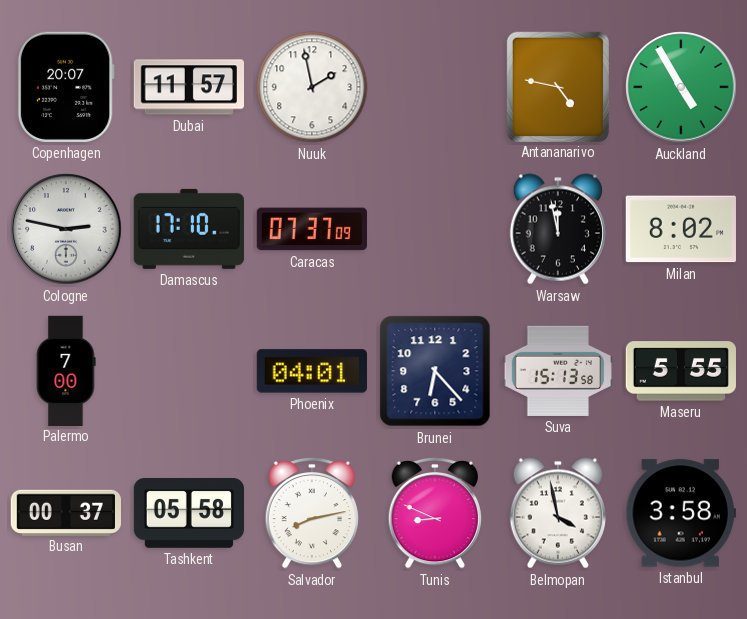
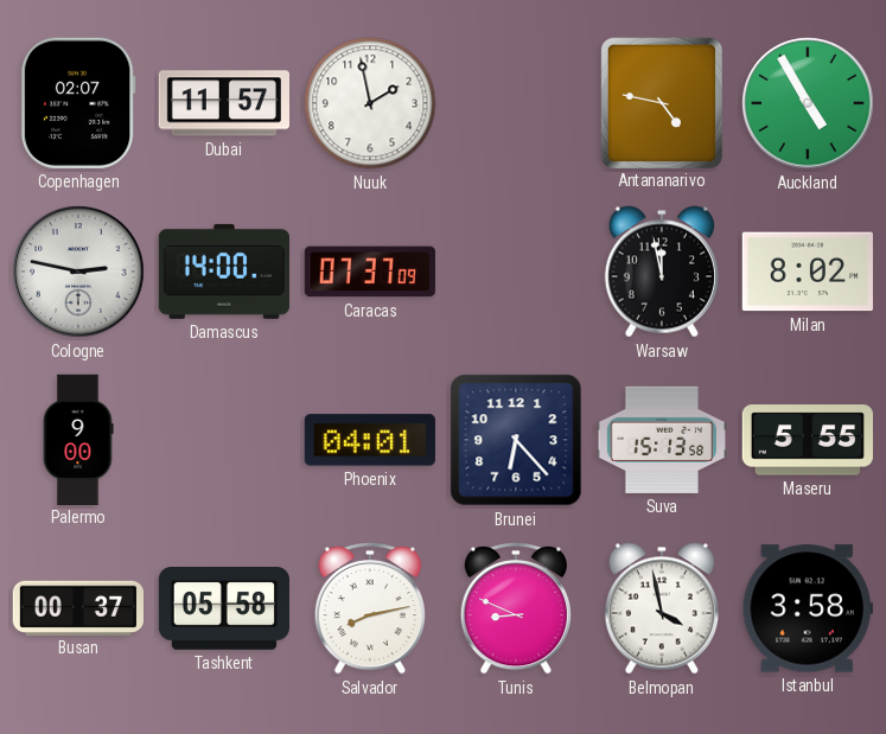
Copenhagen: 20:07 -> 02:07 (78, 103)
Damascus: 17:10 -> 14:00 (224, 272)
Palermo: 7:00 -> 9:00 (78, 439)
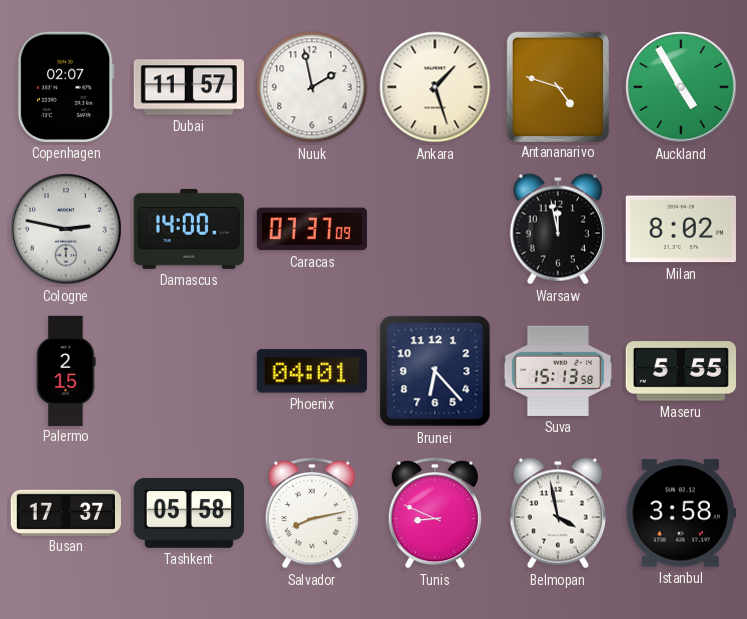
Ankara: none -> 1:27 (435, 87)
Antananarivo: 4:47 -> 4:48 (558, 86)
Palermo: 9:00 -> 2:15 (66, 370)
Busan: 00:37 -> 17:37 (65, 512)
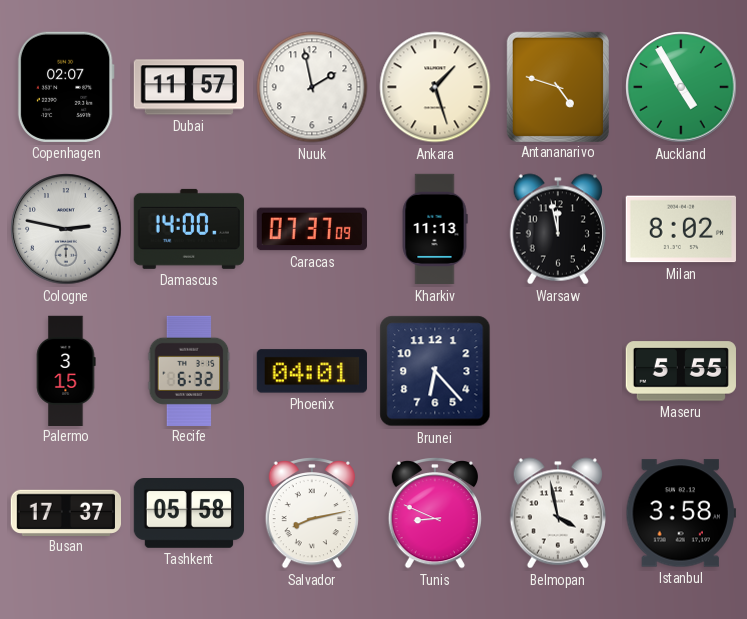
Kharkiv: none -> 11:13 (435, 229)
Palermo: 2:15 -> 3:15 (66, 370)
Recife: none -> 6:32 (189, 370)
Suva: 15:13 -> none (557, 371)
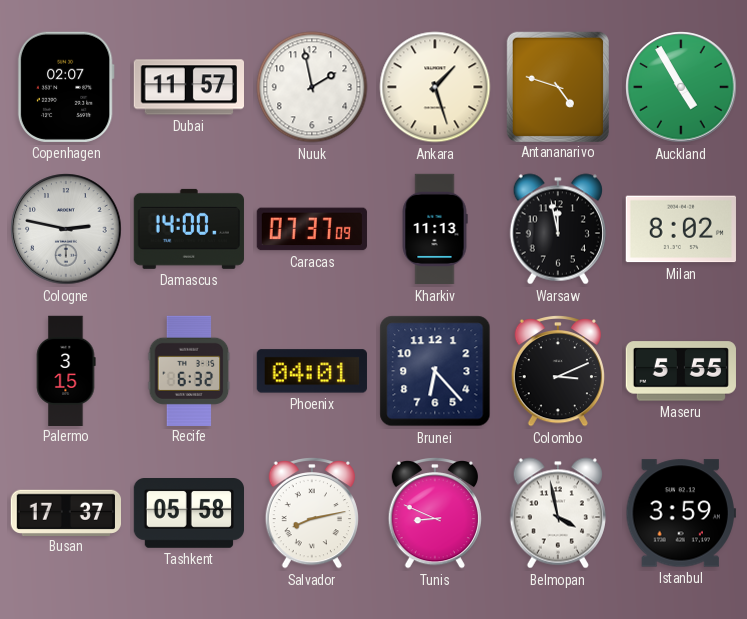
Colombo: none -> 3:11 (557, 371)
Istanbul: 3:58 -> 3:59 (681, 513)
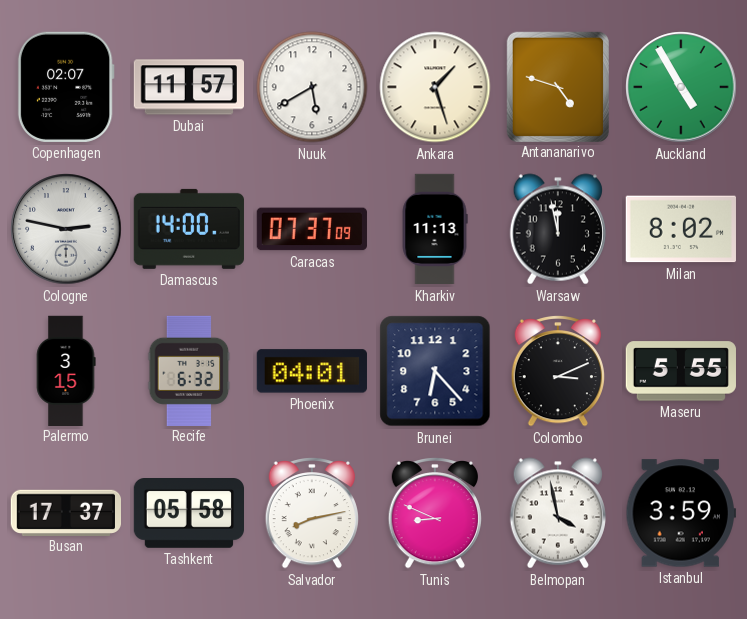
Nuuk: 1:58 -> 5:40 (312, 87)
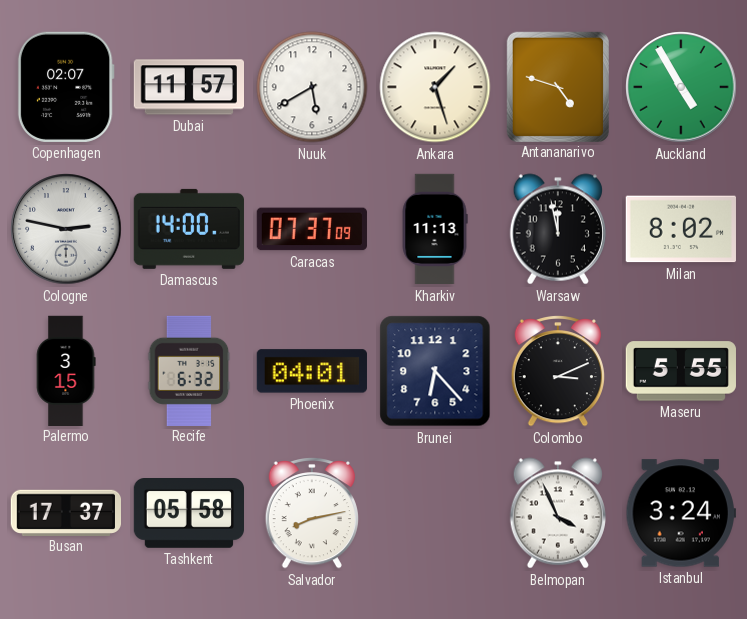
Tunis: 8:49 -> none (434, 513)
Belmopan: 3:58 -> 3:56 (558, 513)
Istanbul: 3:59 -> 3:24 (681, 513)
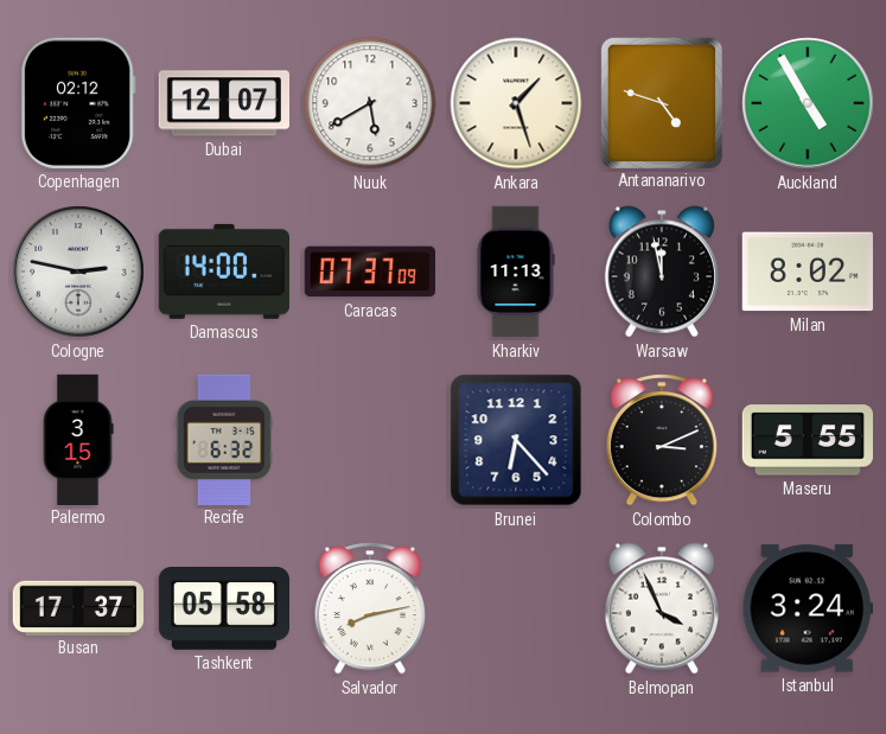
Copenhagen: 02:07 -> 02:12 (78, 103)
Dubai: 11:57 -> 12:07 (223, 103)
Phoenix: 04:01 -> none (312, 371)
